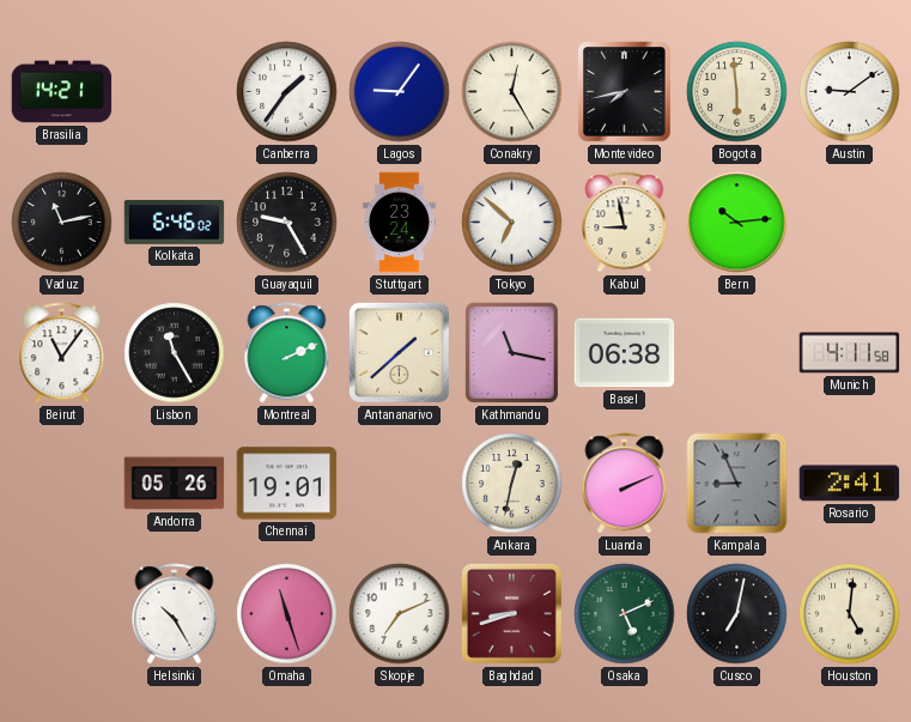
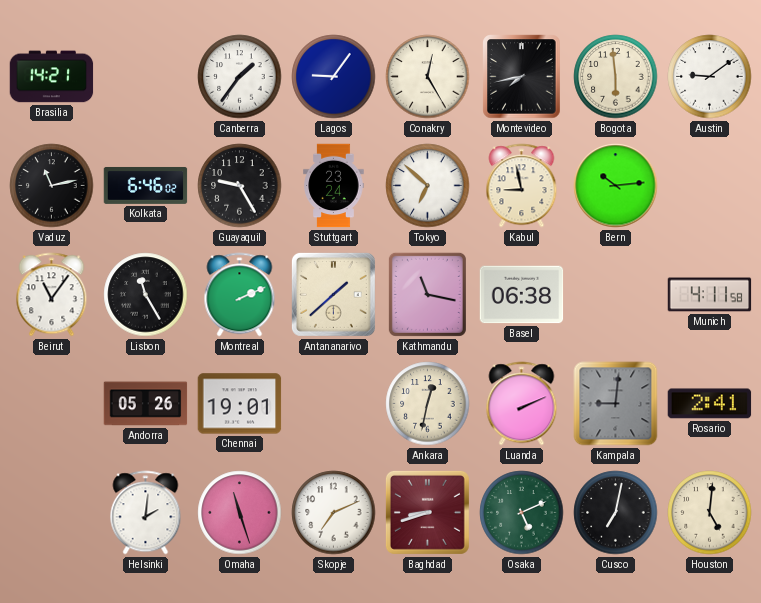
Kampala: 8:56 -> 9:01 (616, 404)
Helsinki: 10:25 -> 2:01 (146, 513)
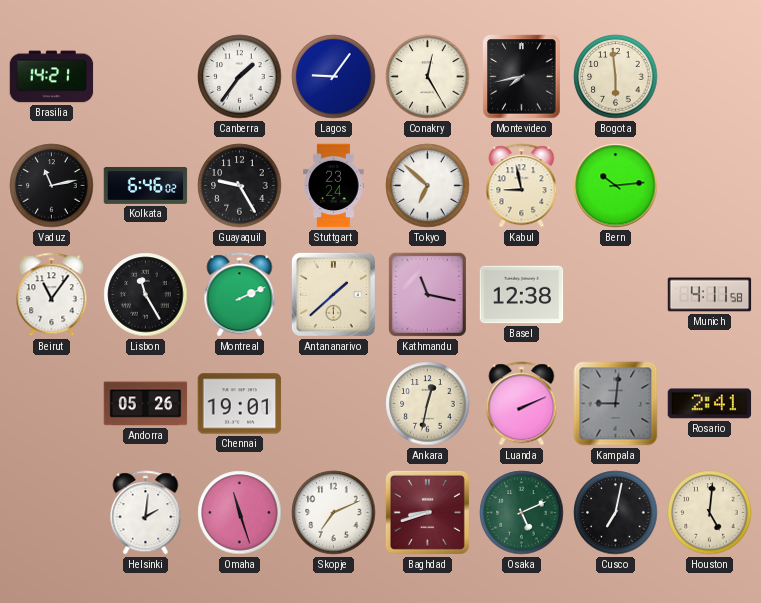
Austin: 9:09 -> none (710, 77)
Basel: 06:38 -> 12:38 (522, 295)
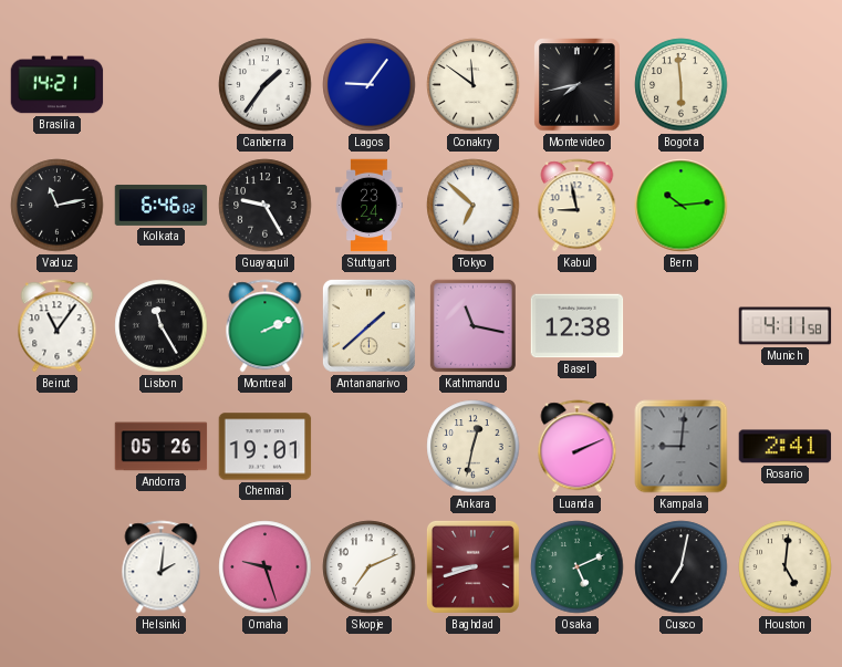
Conakry: 12:25 -> 11:51 (474, 85)
Omaha: 11:27 -> 9:27 (266, 567)
